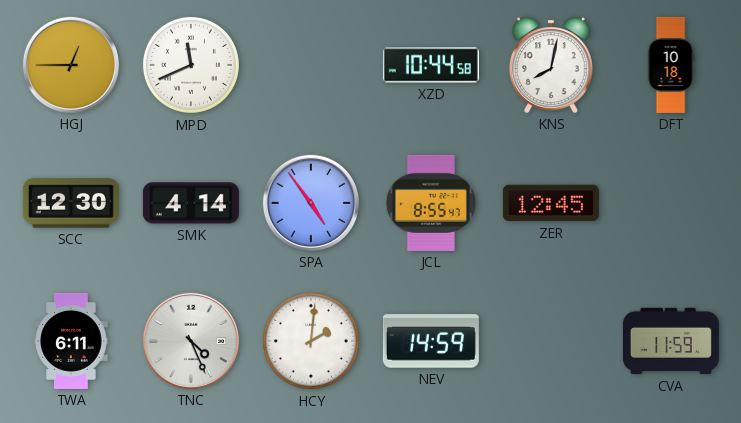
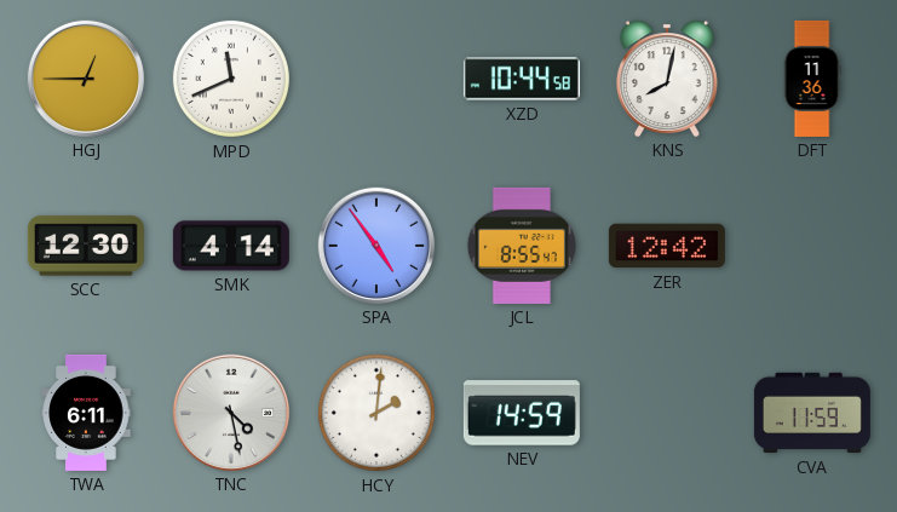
DFT: 10:18 -> 11:36 (812, 79)
ZER: 12:45 -> 12:42 (667, 246)
TNC: 4:26 -> 4:28 (231, 413)
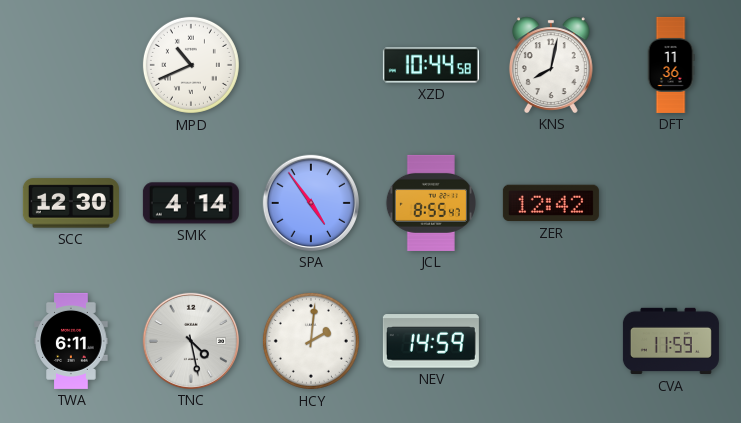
HGJ: 12:45 -> none (86, 79)
MPD: 11:41 -> 10:41 (191, 65)
